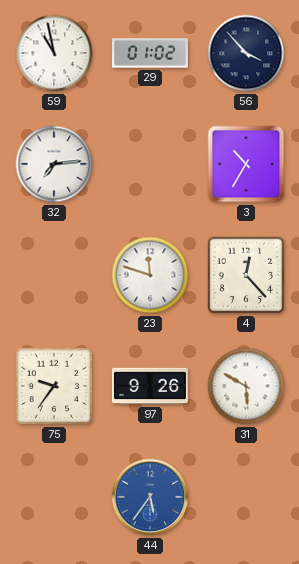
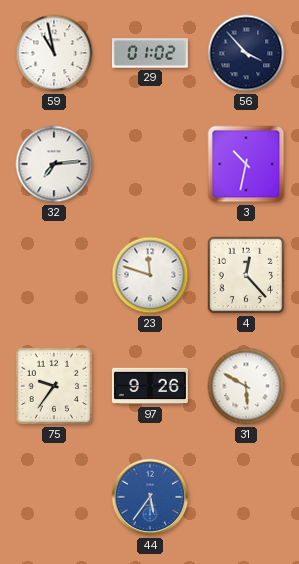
3: 10:35 -> 10:32 (246, 164)
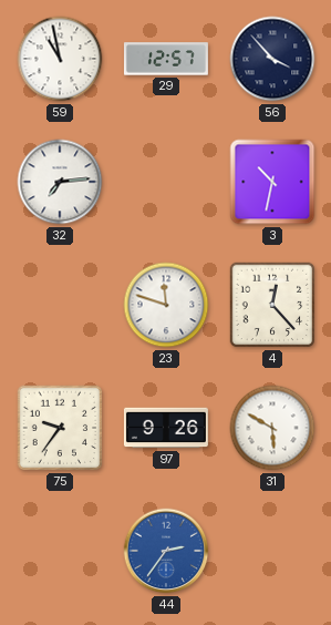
29: 01:02 -> 12:57 (166, 59)
44: 5:36 -> 2:36 (166, 551)
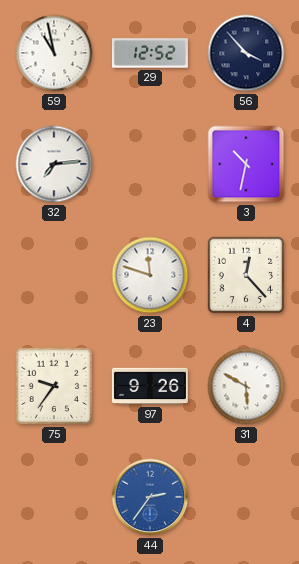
29: 12:57 -> 12:52 (150, 53)
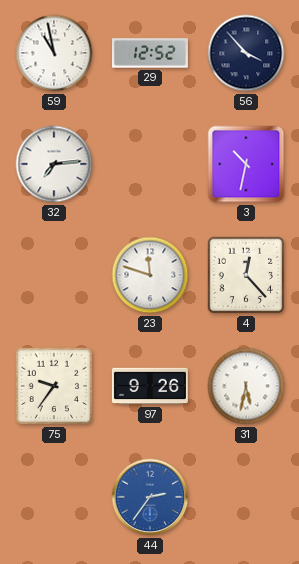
31: 5:50 -> 5:32 (246, 386)
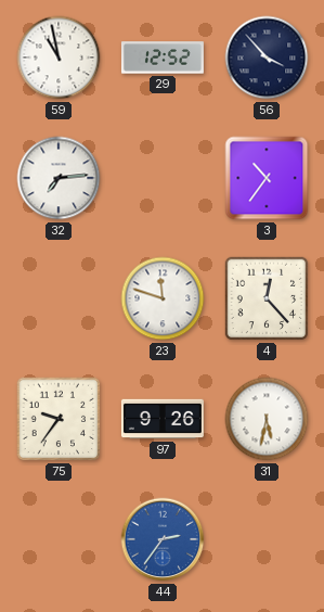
3: 10:32 -> 10:36 (267, 178)
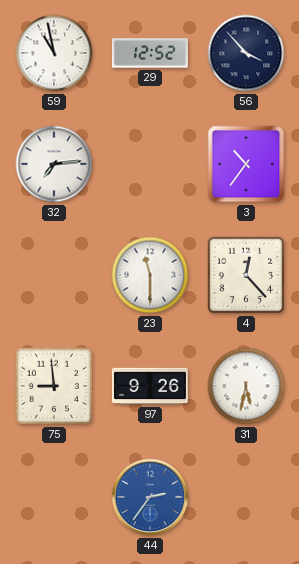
23: 11:48 -> 11:30 (150, 275)
75: 9:36 -> 8:59 (54, 386)
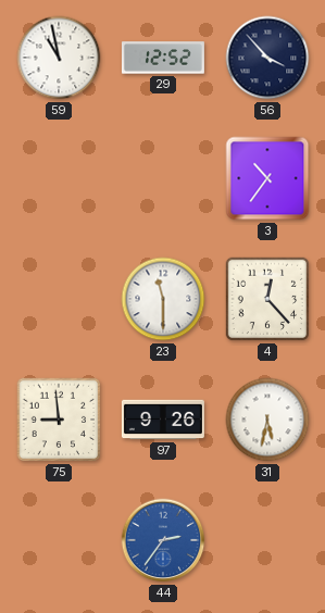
32: 7:14 -> none (54, 164)
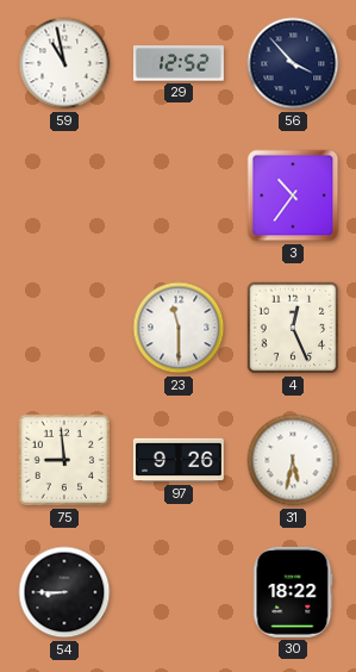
4: 12:23 -> 12:26 (293, 328)
54: none -> 8:45 (64, 592)
44: 2:36 -> none (163, 540)
30: none -> 18:22 (293, 592)
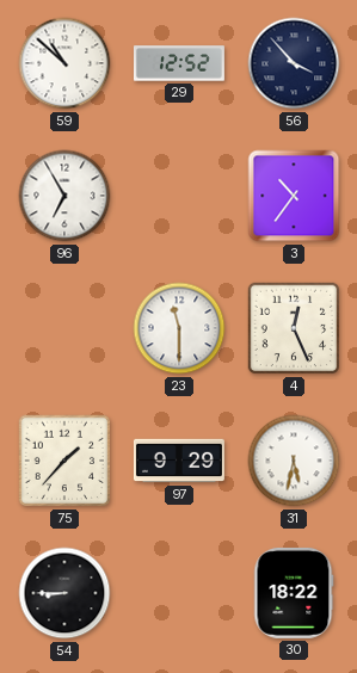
59: 10:58 -> 10:52 (64, 63)
96: none -> 6:55 (64, 196)
75: 8:59 -> 1:37 (64, 461)
97: 9:26 -> 9:29 (179, 461)
